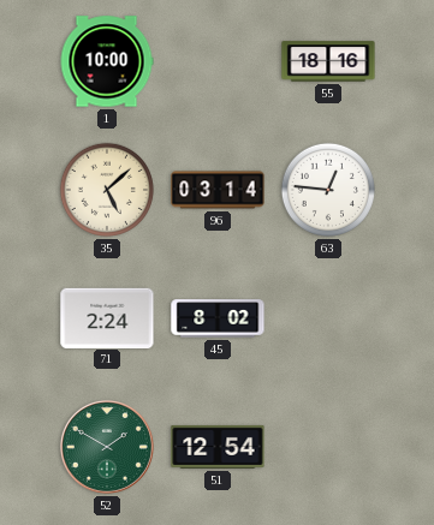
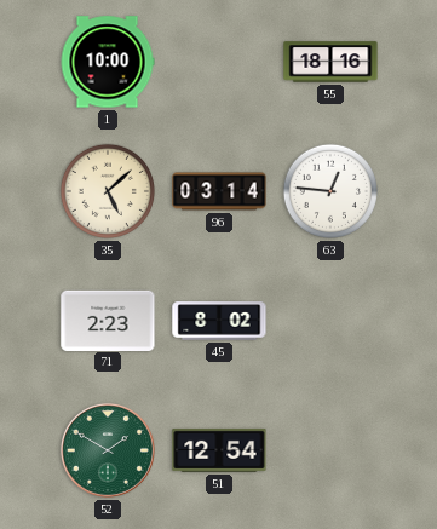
71: 2:24 -> 2:23 (108, 320)
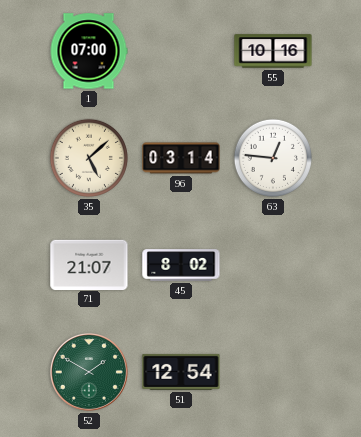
1: 10:00 -> 07:00 (89, 51)
55: 18:16 -> 10:16 (273, 51)
71: 2:23 -> 21:07 (89, 264)
